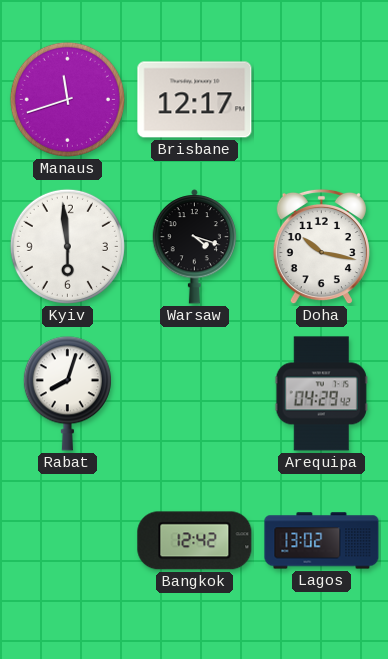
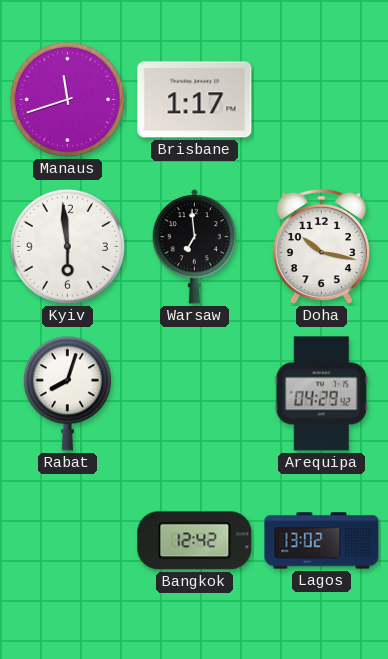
Brisbane: 12:17 -> 1:17 (195, 100)
Warsaw: 4:18 -> 6:59 (195, 247)
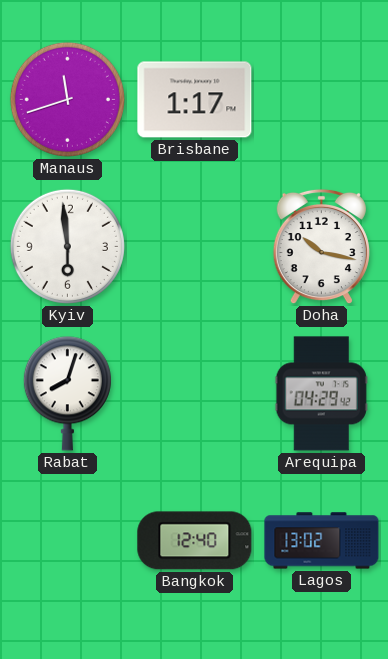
Warsaw: 6:59 -> none (195, 247)
Bangkok: 12:42 -> 12:40 (195, 541)
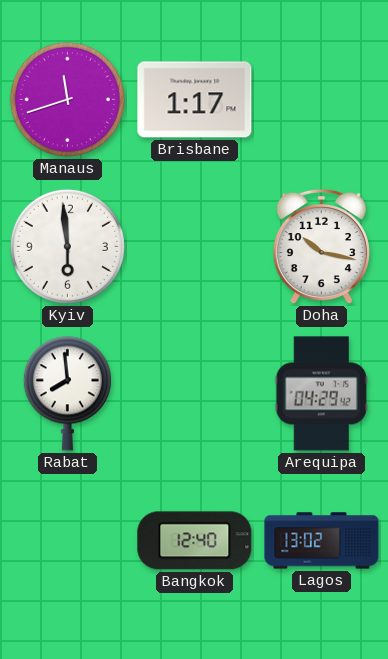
Rabat: 8:03 -> 7:59 (67, 394)
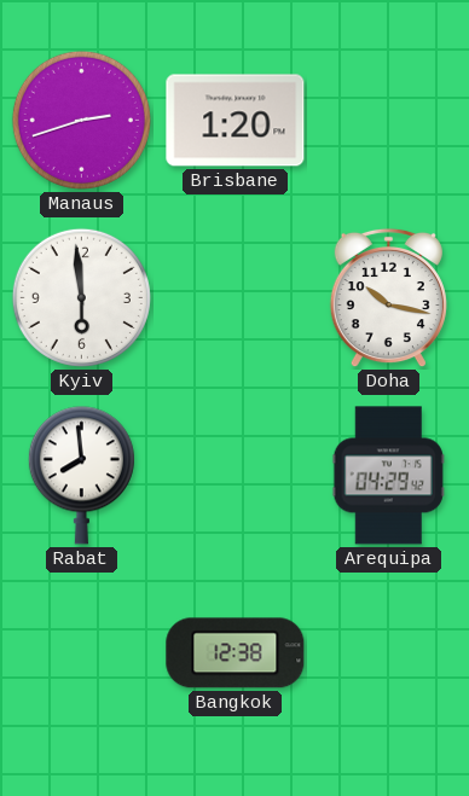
Manaus: 11:42 -> 2:42 (81, 120)
Brisbane: 1:17 -> 1:20 (236, 121)
Bangkok: 12:40 -> 12:38 (236, 653)
Lagos: 13:02 -> none (322, 541)
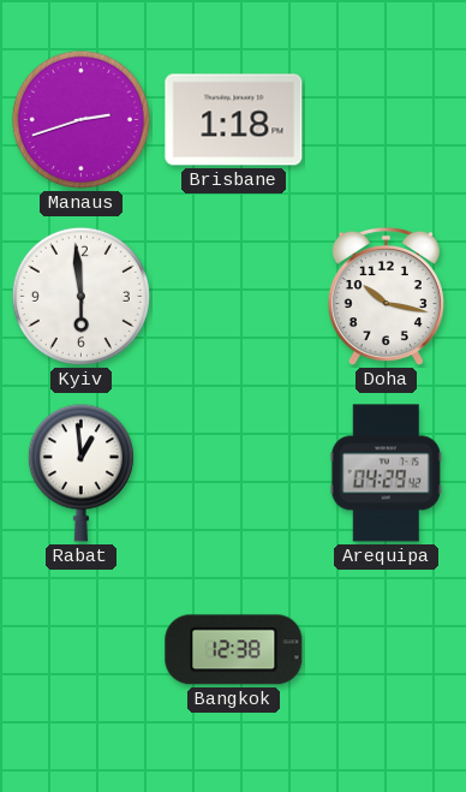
Brisbane: 1:20 -> 1:18 (234, 120)
Rabat: 7:59 -> 12:59 (80, 474)
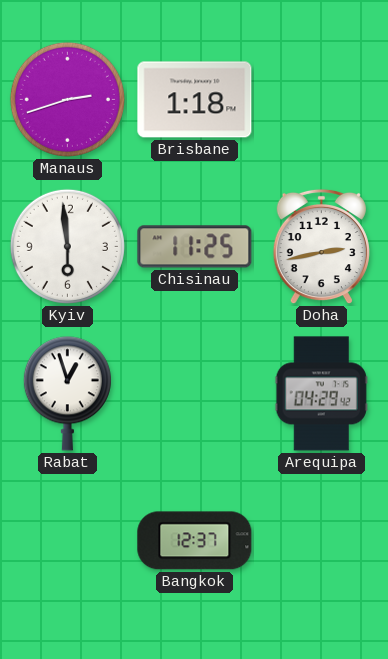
Chisinau: none -> 11:25 (195, 247)
Doha: 10:17 -> 2:43 (321, 247)
Rabat: 12:59 -> 12:57 (67, 394)
Bangkok: 12:38 -> 12:37 (195, 541)
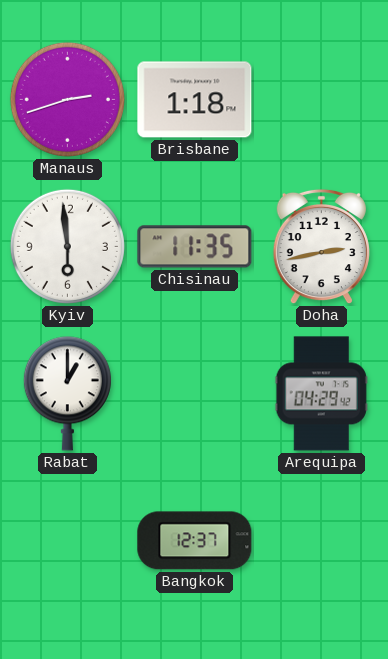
Chisinau: 11:25 -> 11:35 (195, 247)
Rabat: 12:57 -> 1:00 (67, 394)
